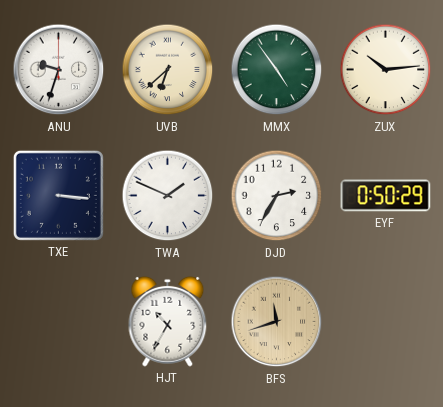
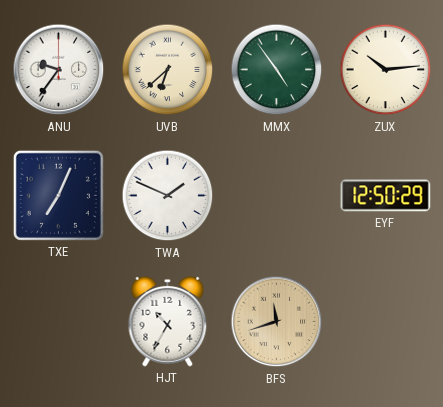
ANU: 9:33 -> 9:36 (59, 70)
TXE: 3:16 -> 7:04 (58, 195)
DJD: 2:35 -> none (277, 196)
EYF: 0:50 -> 12:50 (386, 196)
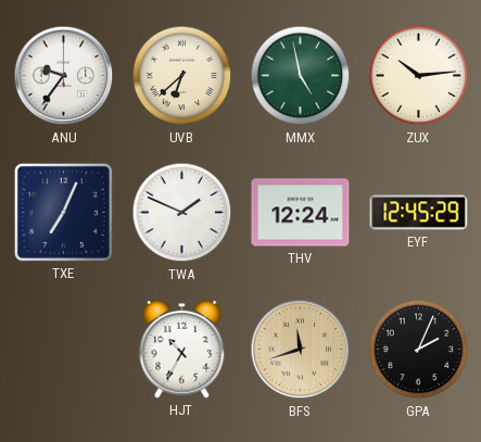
MMX: 4:54 -> 4:58 (301, 76)
THV: none -> 12:24 (301, 213)
EYF: 12:50 -> 12:45 (419, 213)
GPA: none -> 2:04 (419, 350)
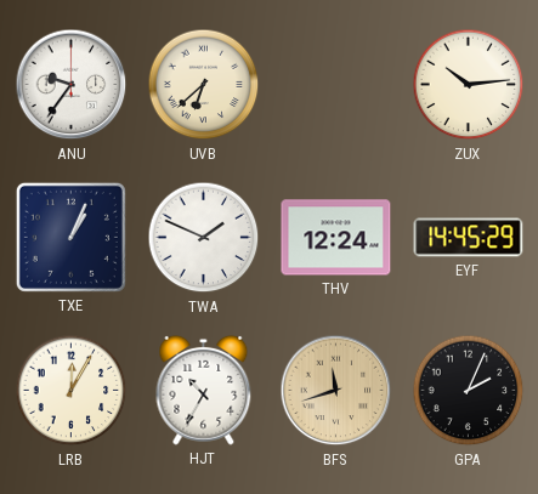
MMX: 4:58 -> none (301, 76)
TXE: 7:04 -> 1:04 (70, 237)
EYF: 12:45 -> 14:45 (469, 238)
LRB: none -> 12:05 (72, 391)
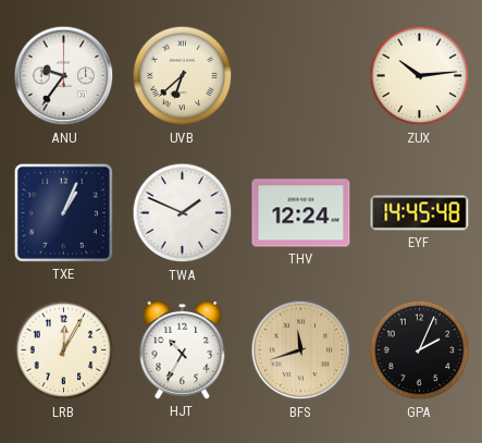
EYF: 14:45:29 -> 14:45:48 (420, 213)
